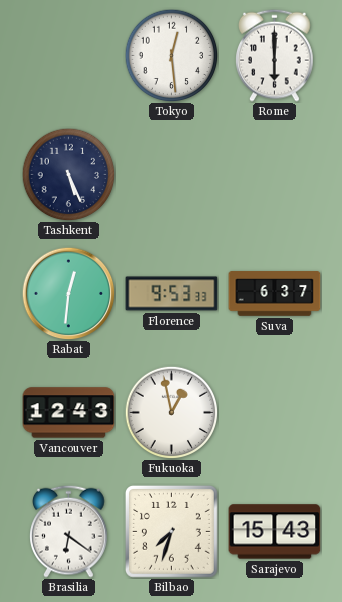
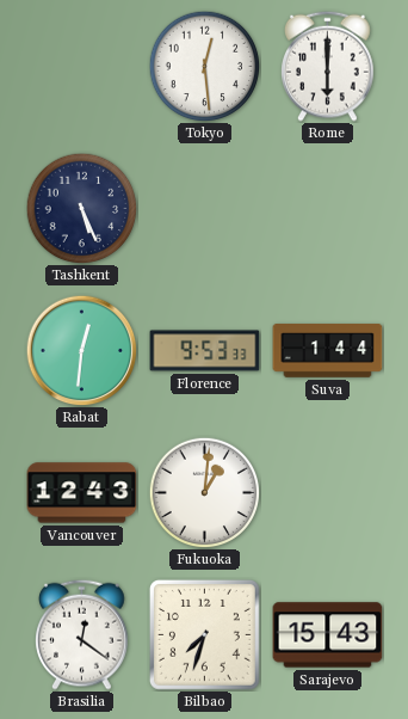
Suva: 6:37 -> 1:44 (328, 351)
Fukuoka: 12:58 -> 1:01 (204, 492)
Brasilia: 6:21 -> 12:21 (82, 634)
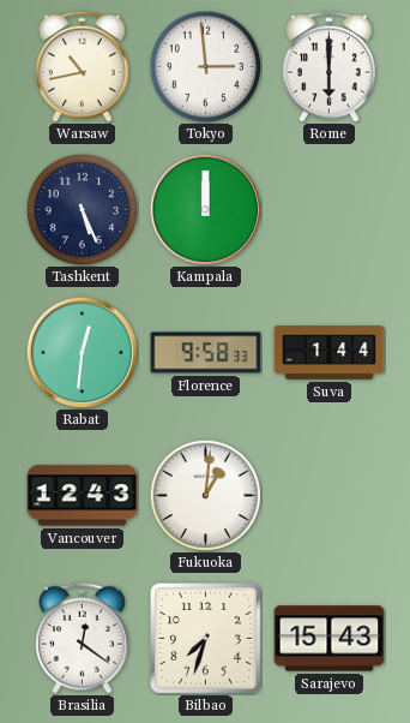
Warsaw: none -> 10:43 (83, 66)
Tokyo: 12:29 -> 2:59 (205, 66)
Kampala: none -> 12:00 (205, 209)
Florence: 9:53 -> 9:58 (206, 353)
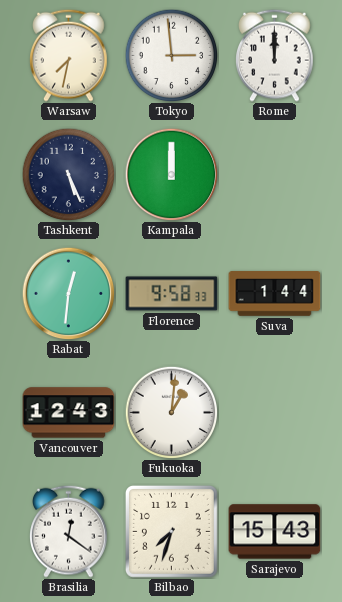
Warsaw: 10:43 -> 7:32 (69, 55)
Rome: 6:00 -> 12:00 (275, 55)
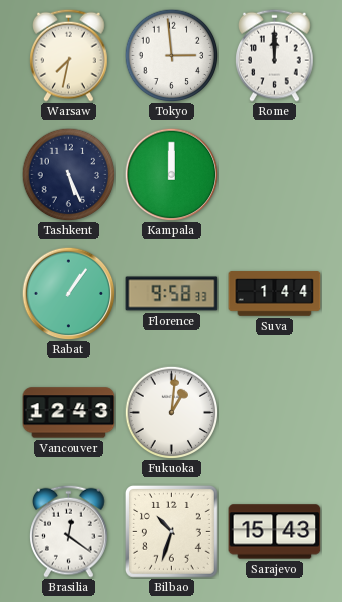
Rabat: 12:31 -> 1:06 (68, 293)
Bilbao: 7:33 -> 10:33 (171, 531)
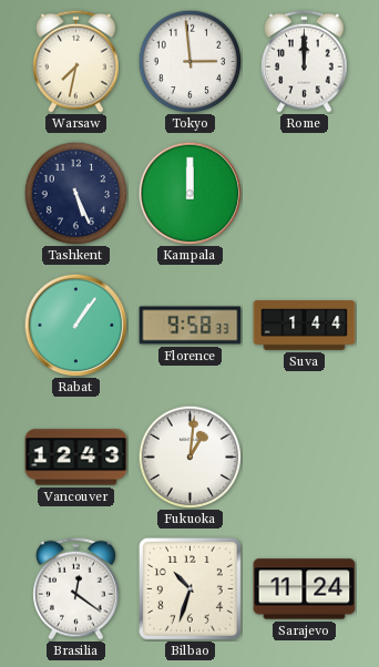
Sarajevo: 15:43 -> 11:24 (305, 589)
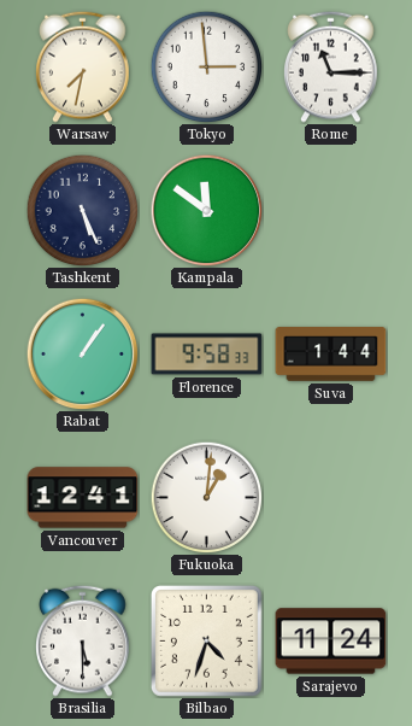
Rome: 12:00 -> 11:15 (331, 66)
Kampala: 12:00 -> 11:51 (206, 210)
Vancouver: 12:43 -> 12:41 (83, 498)
Brasilia: 12:21 -> 5:30 (83, 640)
Bilbao: 10:33 -> 4:33 (206, 640)
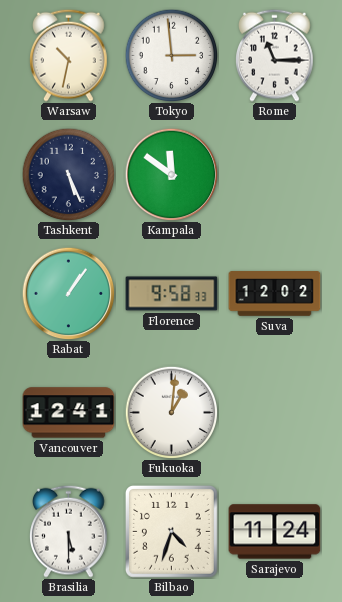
Warsaw: 7:32 -> 10:32 (69, 55)
Suva: 1:44 -> 12:02 (275, 294)
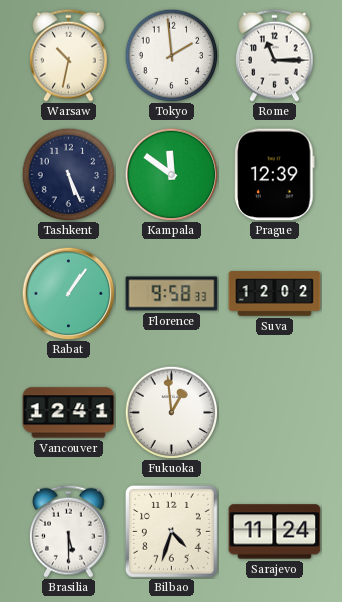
Tokyo: 2:59 -> 1:59 (171, 55)
Prague: none -> 12:39 (275, 175)
Fukuoka: 1:01 -> 12:59 (171, 412)
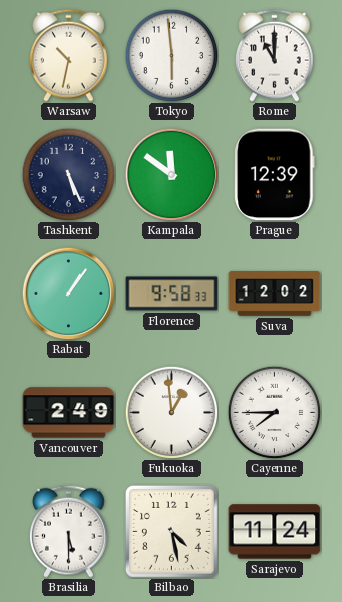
Tokyo: 1:59 -> 5:59 (171, 55)
Rome: 11:15 -> 11:00 (275, 55)
Vancouver: 12:41 -> 2:49 (69, 413)
Cayenne: none -> 7:45 (274, 412)
Bilbao: 4:33 -> 4:28 (171, 531)
